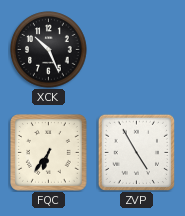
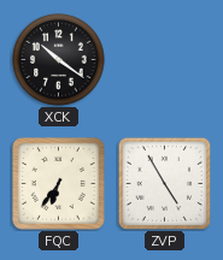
XCK: 10:26 -> 10:21 (59, 60)
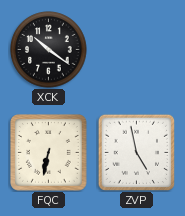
FQC: 6:36 -> 6:32 (49, 153)
ZVP: 4:55 -> 4:58 (136, 152)
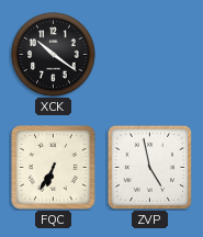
FQC: 6:32 -> 6:35 (54, 168)
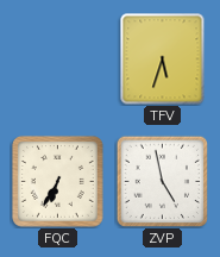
XCK: 10:21 -> none (54, 55)
TFV: none -> 5:33 (163, 59)
